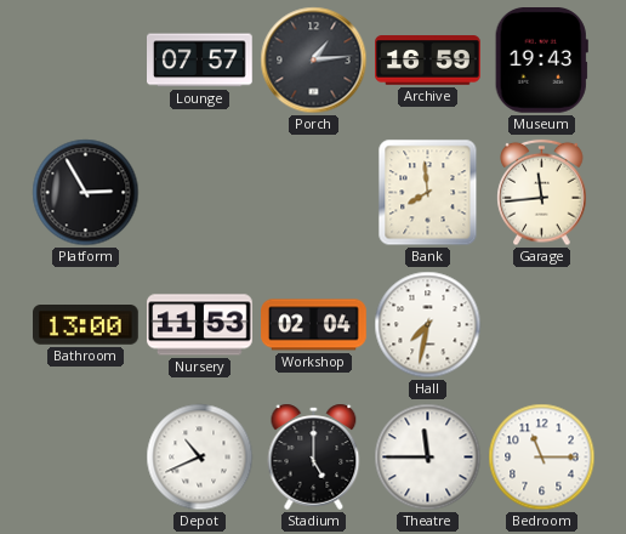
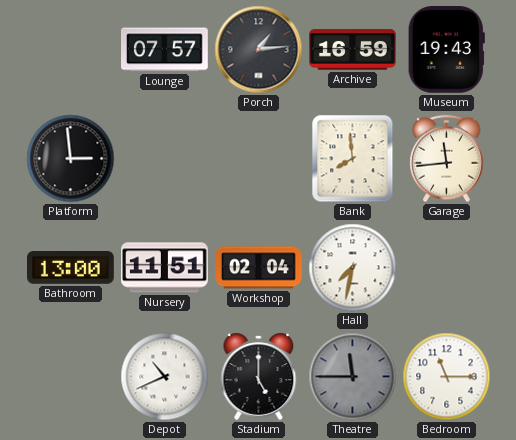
Platform: 2:55 -> 2:59 (71, 159)
Nursery: 11:53 -> 11:51 (165, 268)
Theatre dial: white -> grey (353, 377)
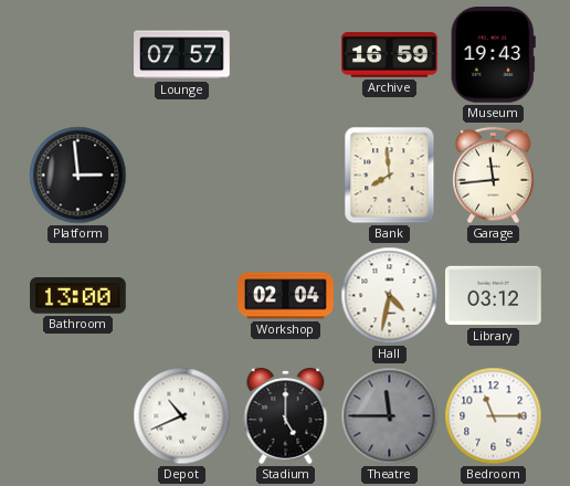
Porch: 1:14 -> none (259, 50)
Nursery: 11:51 -> none (165, 268)
Hall: 7:32 -> 4:32 (390, 296)
Library: none -> 03:12 (494, 296)
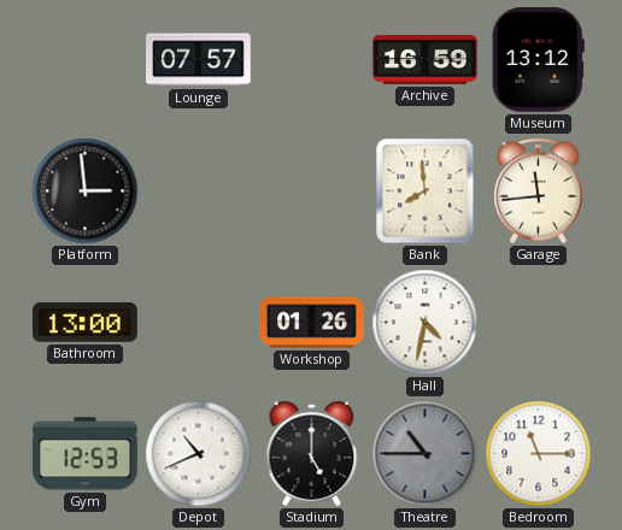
Museum: 19:43 -> 13:12 (538, 60)
Workshop: 02:04 -> 01:26 (312, 323)
Library: 03:12 -> none (494, 296)
Gym: none -> 12:53 (86, 454)
Theatre: 11:45 -> 10:45 (426, 454)
